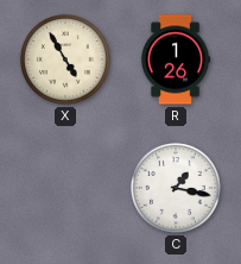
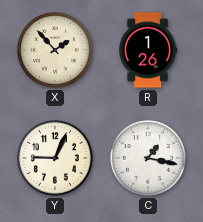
X: 4:55 -> 1:53 (56, 51)
Y: none -> 9:04 (56, 159)
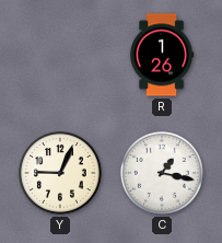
X: 1:53 -> none (56, 51)
